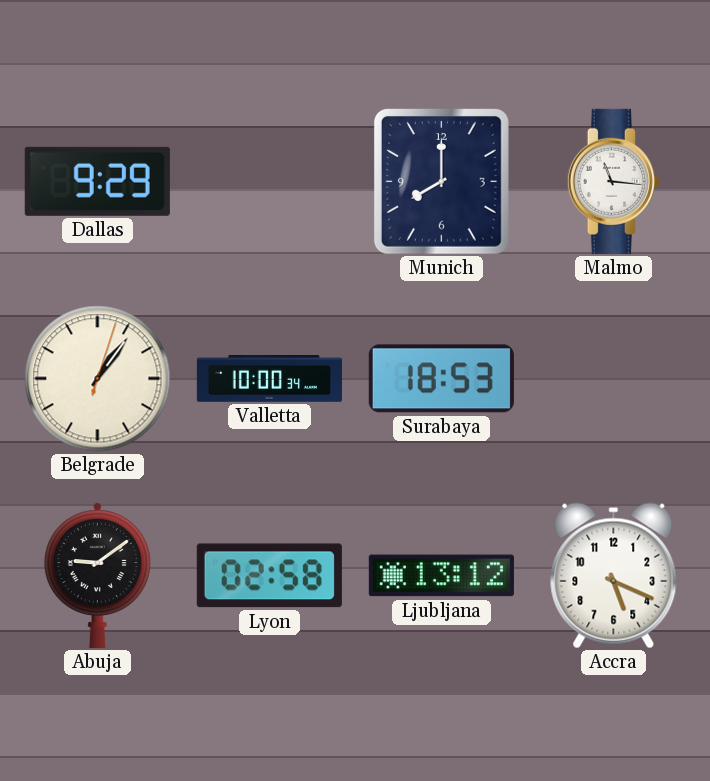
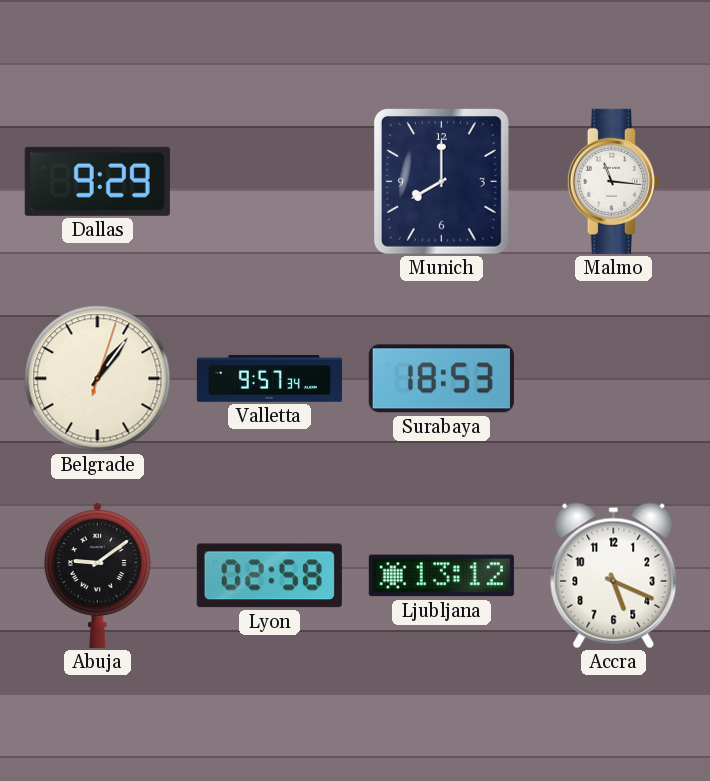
Valletta: 10:00 -> 9:57 (269, 379)
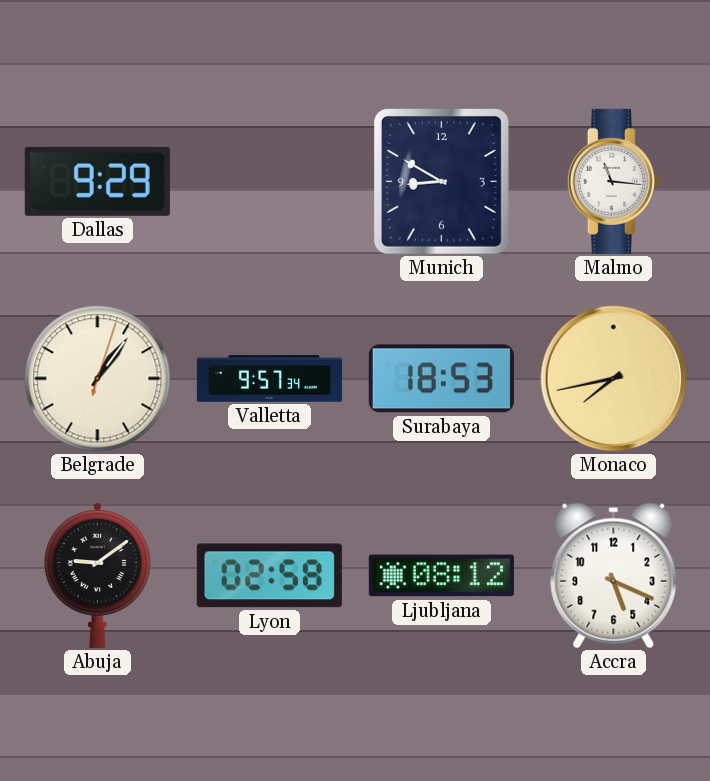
Munich: 8:00 -> 8:50 (441, 181)
Monaco: none -> 7:43 (614, 379)
Ljubljana: 13:12 -> 08:12 (441, 576)
